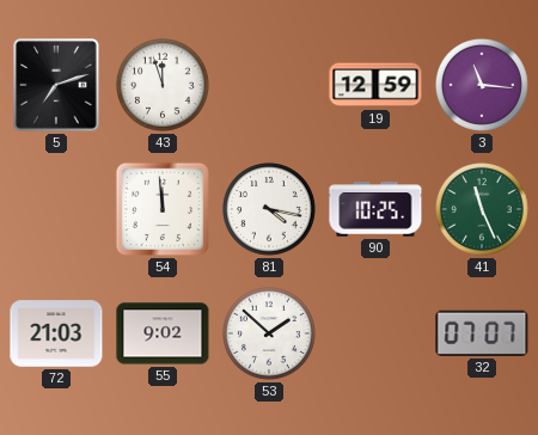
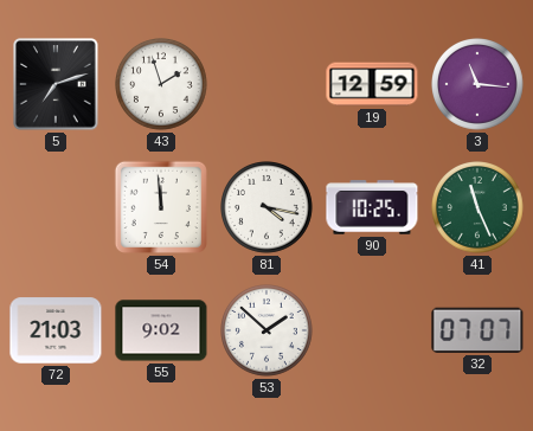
43: 11:57 -> 1:57 (162, 85)
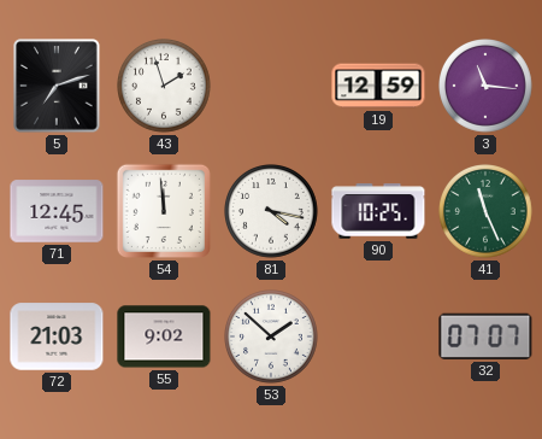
71: none -> 12:45 (57, 211)
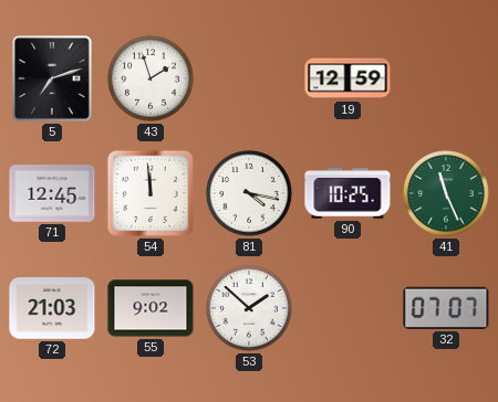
3: 11:16 -> none (487, 87)
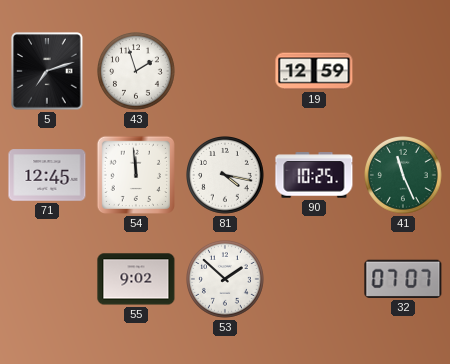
72: 21:03 -> none (52, 308)
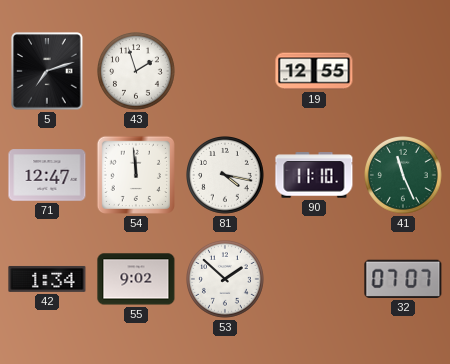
19: 12:59 -> 12:55 (314, 71)
71: 12:45 -> 12:47 (47, 175)
90: 10:25 -> 11:10 (314, 175)
42: none -> 1:34 (47, 279)
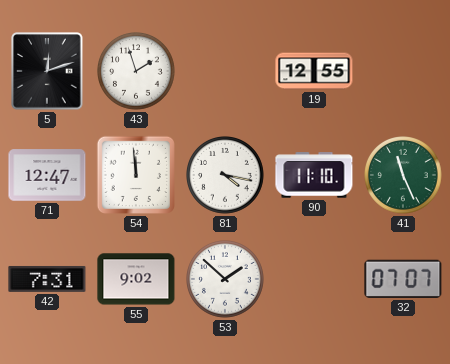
5: 7:12 -> 12:12 (47, 71)
42: 1:34 -> 7:31 (47, 279)
